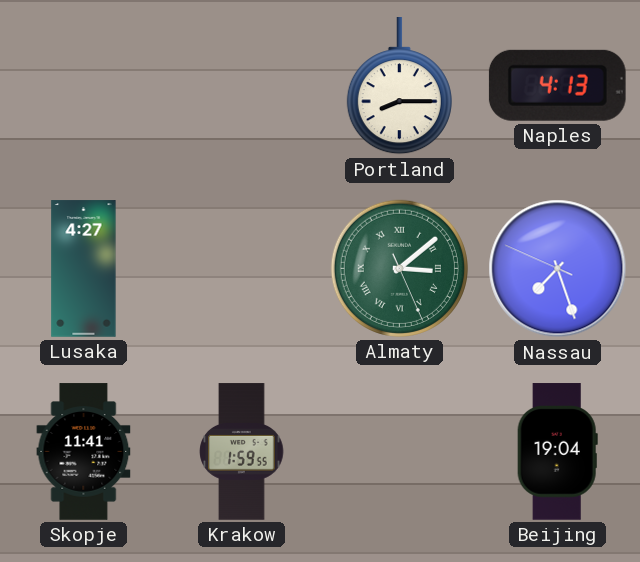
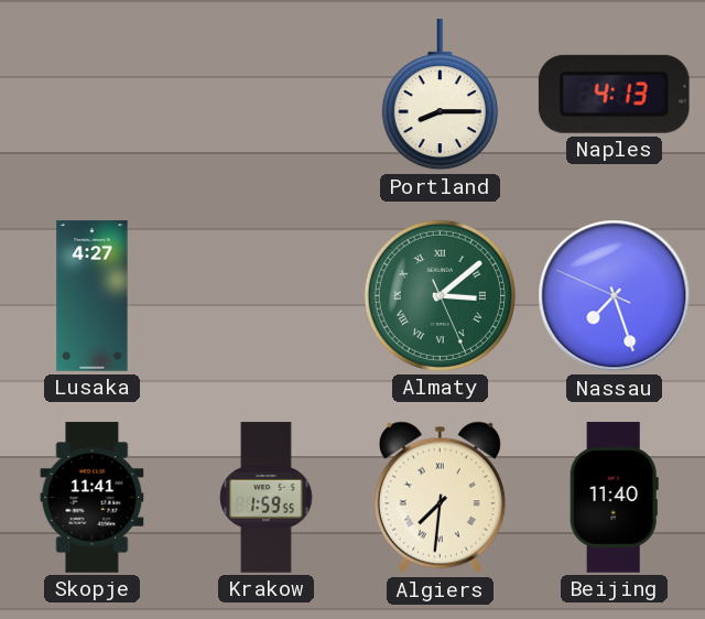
Algiers: none -> 7:31 (440, 498)
Beijing: 19:04 -> 11:40 (614, 498)
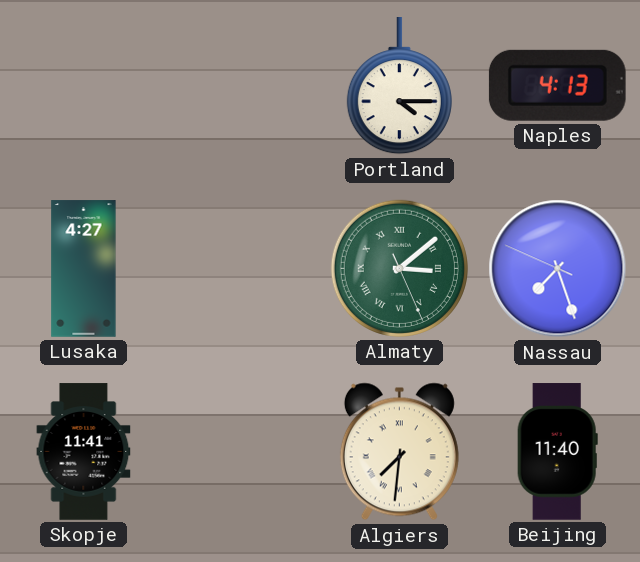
Portland: 8:15 -> 4:15 (399, 87)
Krakow: 1:59 -> none (267, 498)
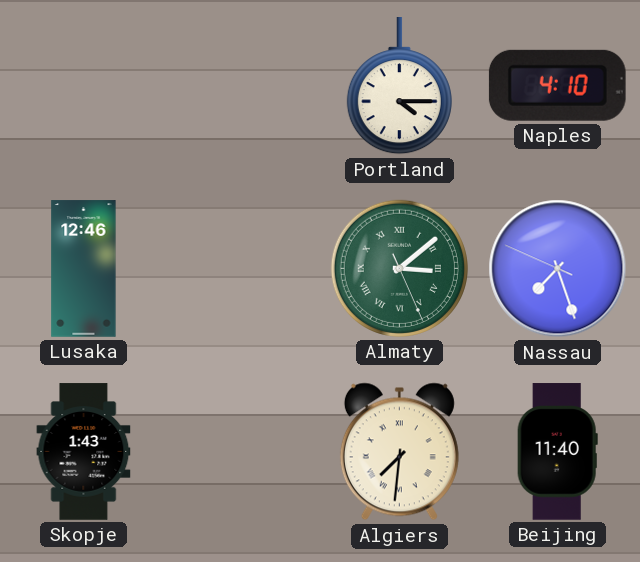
Naples: 4:13 -> 4:10 (557, 85)
Lusaka: 4:27 -> 12:46 (84, 269)
Skopje: 11:41 -> 1:43 (84, 452)
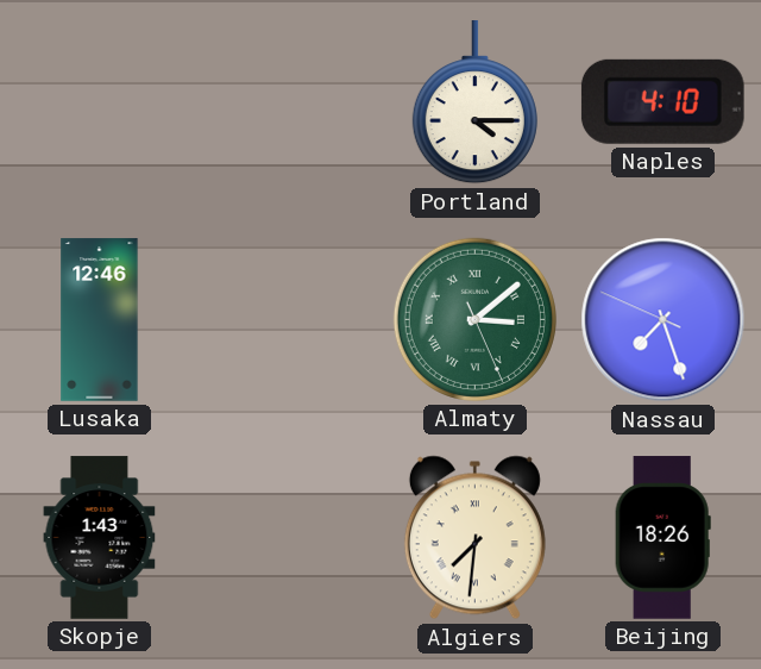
Beijing: 11:40 -> 18:26 (662, 538)
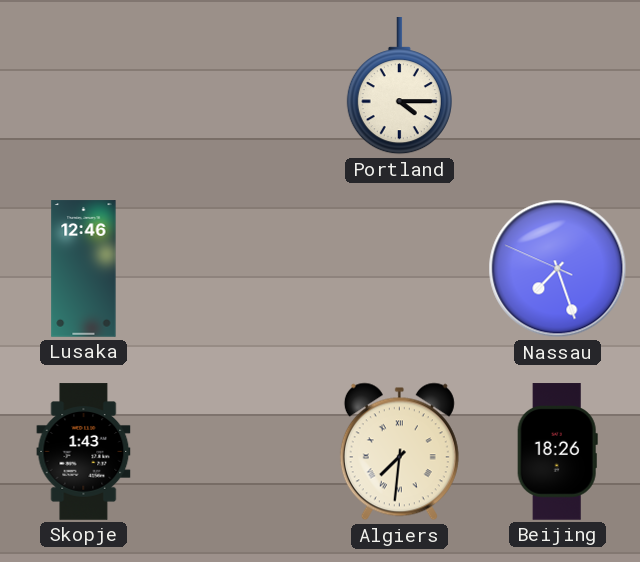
Naples: 4:10 -> none (662, 101)
Almaty: 3:08 -> none (474, 319)
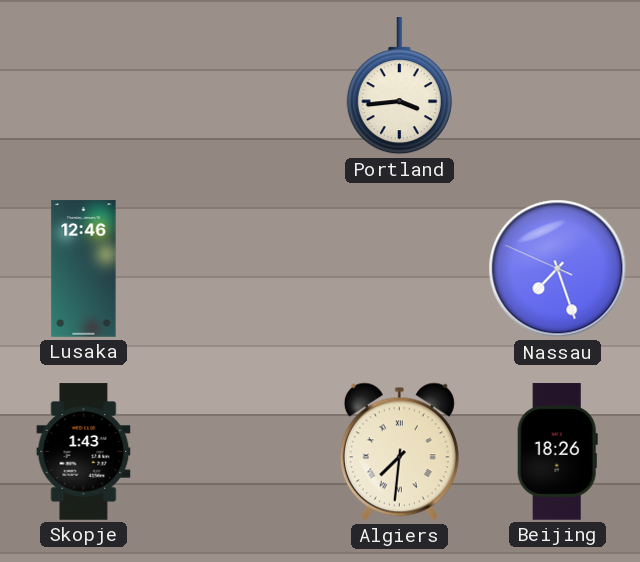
Portland: 4:15 -> 3:44 (399, 87)
